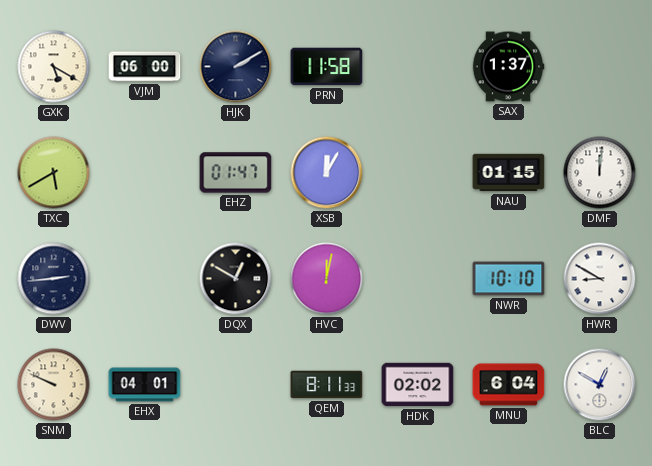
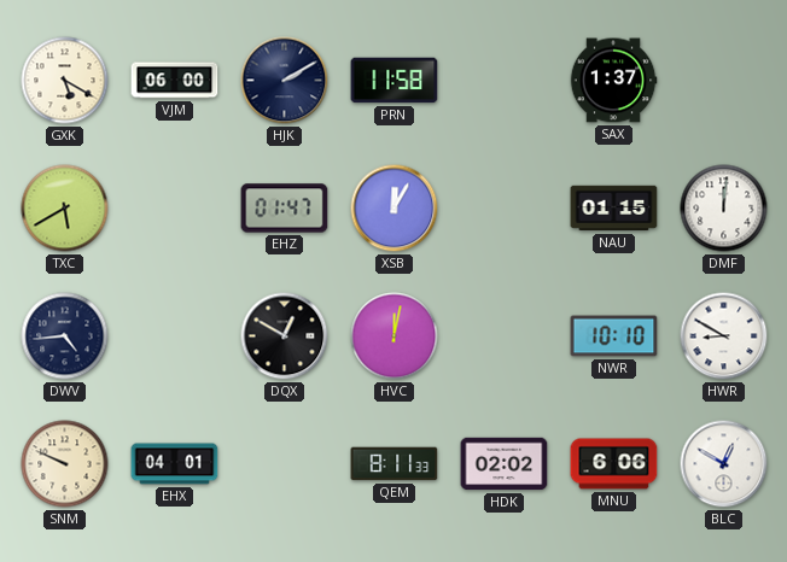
DWV: 2:44 -> 4:44 (65, 336)
MNU: 6:04 -> 6:06 (614, 464)
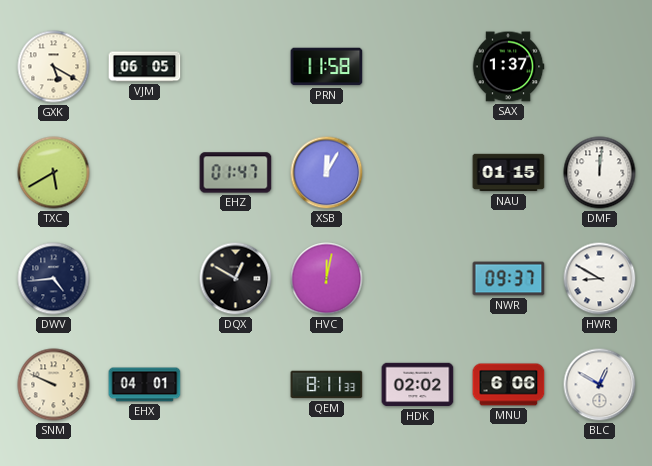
VJM: 06:00 -> 06:05 (145, 67)
HJK: 2:10 -> none (285, 81)
NWR: 10:10 -> 09:37 (509, 279)
